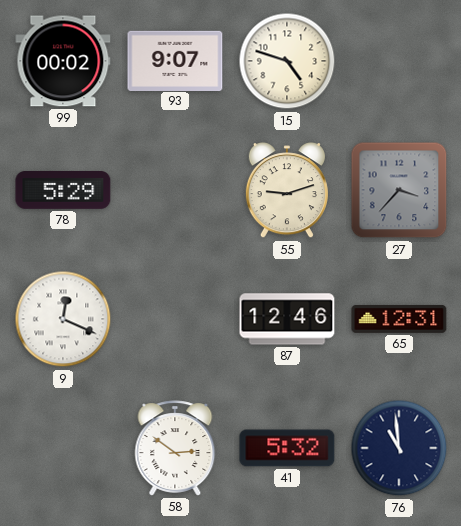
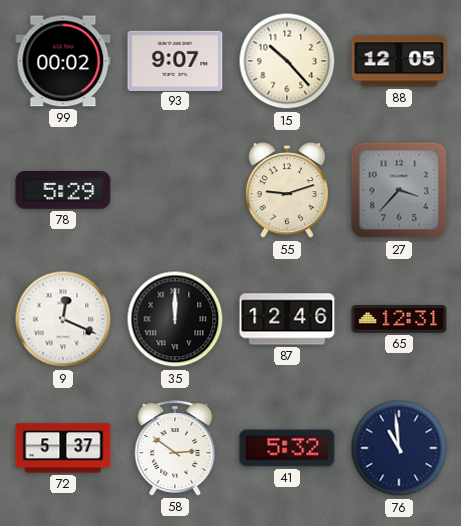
15: 4:48 -> 10:23 (287, 61)
88: none -> 12:05 (399, 61)
35: none -> 12:00 (175, 319)
72: none -> 5:37 (63, 448)
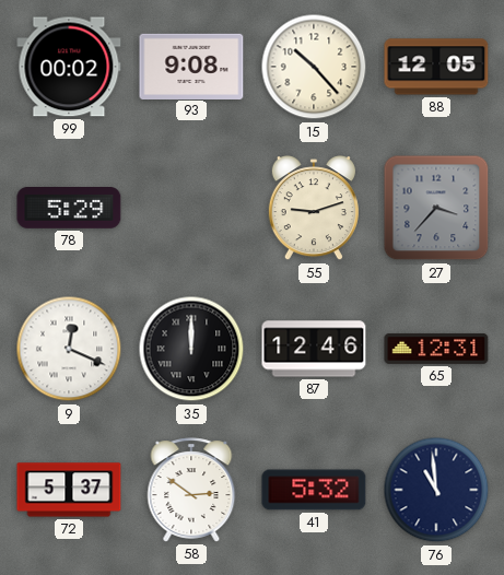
93: 9:07 -> 9:08 (191, 66)
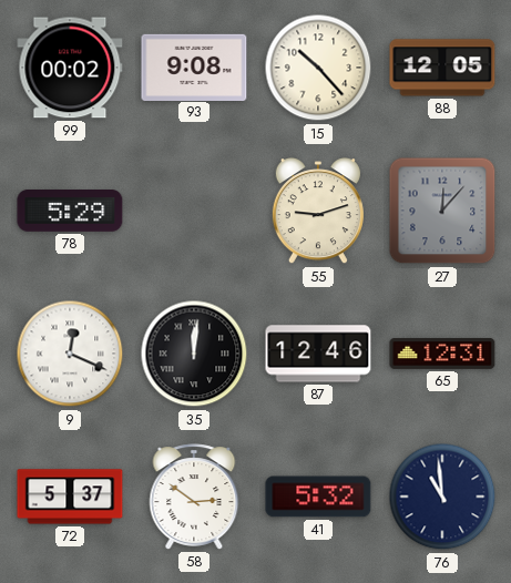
27: 3:37 -> 12:07 (442, 211)
35: 12:00 -> 12:01 (194, 354)
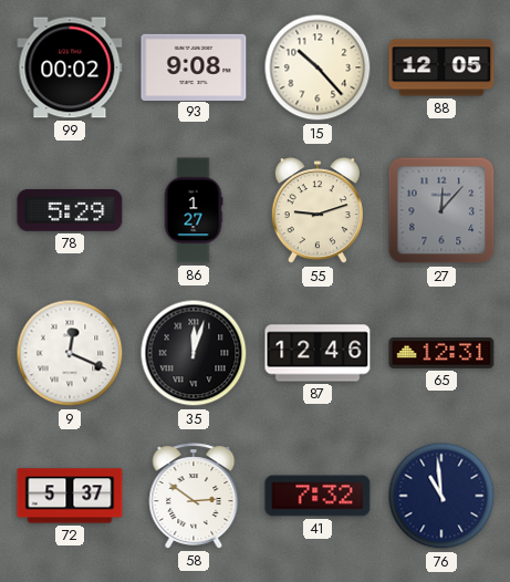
86: none -> 1:27 (194, 210)
35: 12:01 -> 12:03 (194, 353)
41: 5:32 -> 7:32 (318, 496)
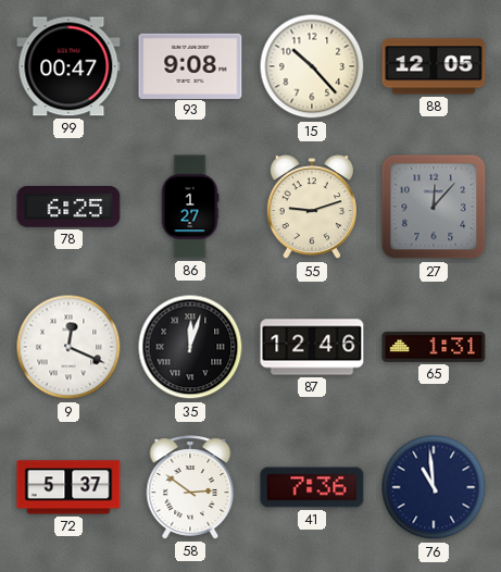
99: 00:02 -> 00:47 (68, 66)
78: 5:29 -> 6:25 (68, 208)
65: 12:31 -> 1:31 (434, 347)
41: 7:32 -> 7:36 (312, 487)
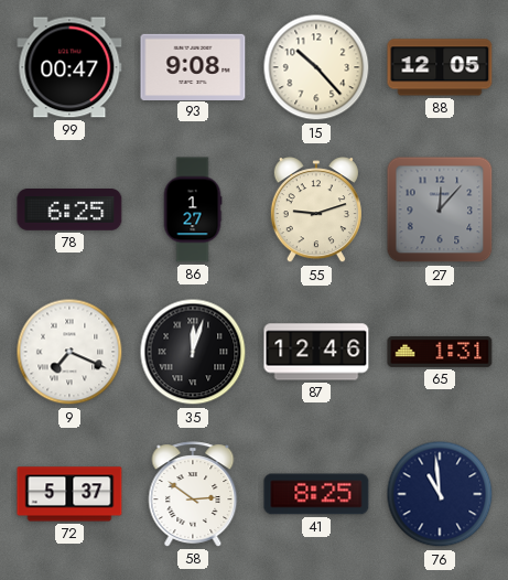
9: 12:19 -> 7:19 (69, 352)
41: 7:36 -> 8:25 (316, 494)
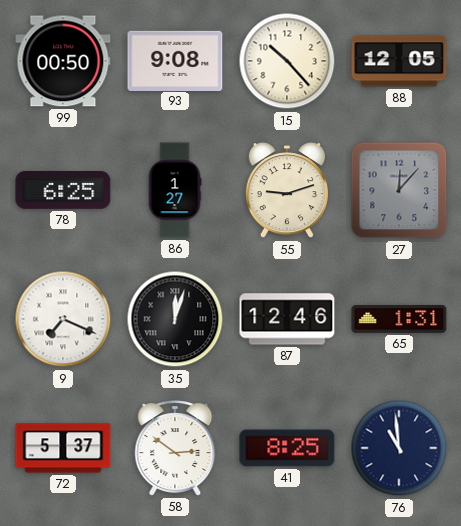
99: 00:47 -> 00:50 (63, 61)
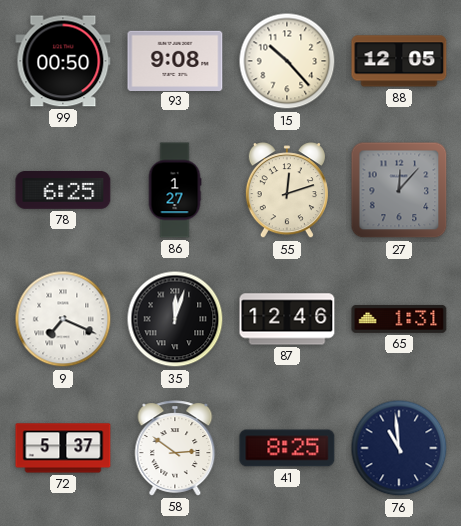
55: 9:12 -> 12:12 (287, 191)
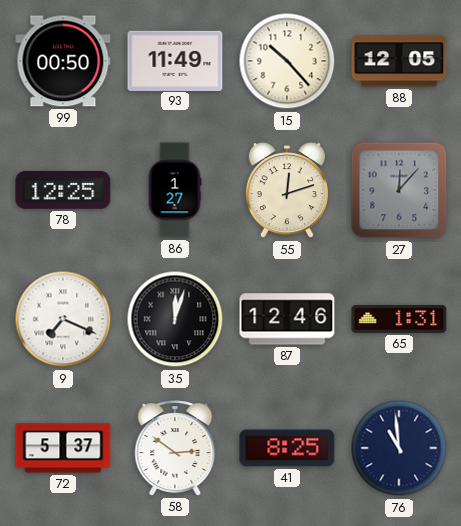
93: 9:08 -> 11:49 (175, 60)
78: 6:25 -> 12:25 (63, 191)
